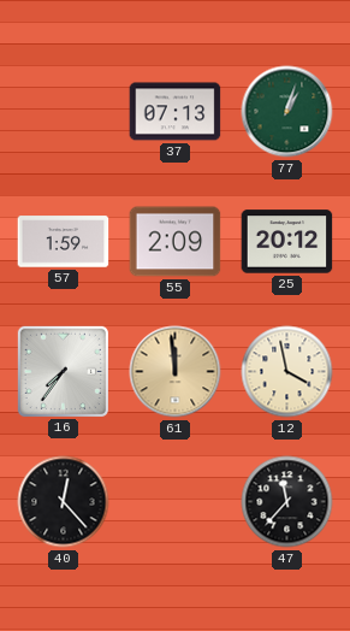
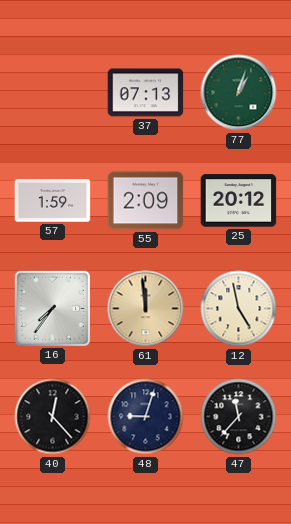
12: 3:58 -> 4:58 (239, 309)
48: none -> 9:03 (146, 417)
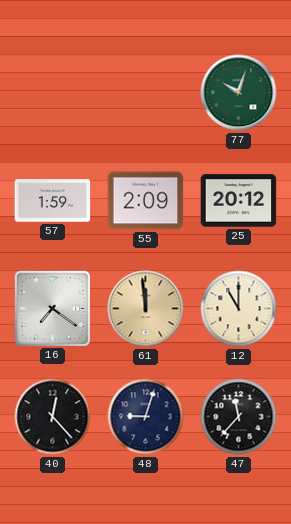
37: 07:13 -> none (146, 93)
77: 1:03 -> 10:03 (239, 93)
16: 7:36 -> 7:21 (52, 308)
12: 4:58 -> 11:00 (239, 309)
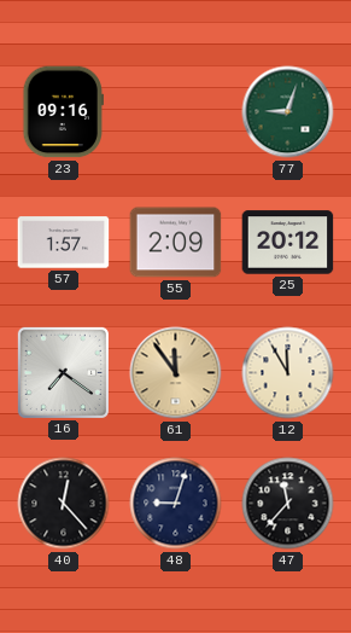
23: none -> 09:16 (63, 112)
77: 10:03 -> 9:03 (288, 112)
57: 1:59 -> 1:57 (64, 243)
61: 11:59 -> 11:54 (176, 373)
12: 11:00 -> 11:55 (288, 373)
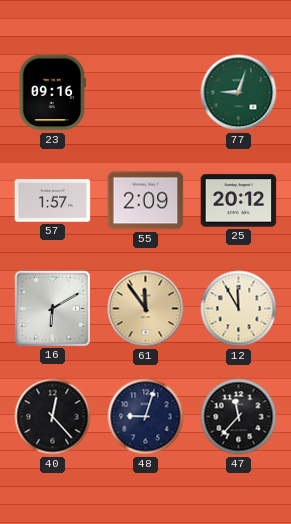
16: 7:21 -> 6:10 (52, 308)
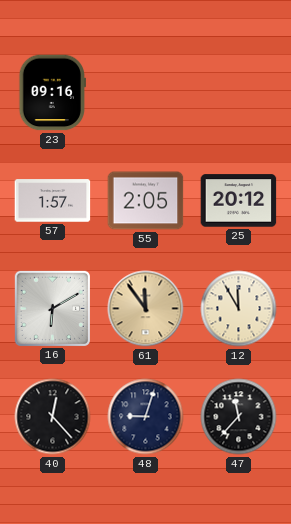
77: 9:03 -> none (239, 93)
55: 2:09 -> 2:05 (146, 201)
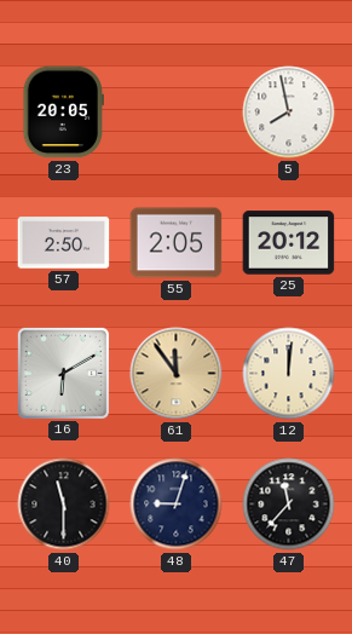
23: 09:16 -> 20:05 (63, 113)
5: none -> 7:58 (289, 113)
57: 1:57 -> 2:50 (64, 243)
12: 11:55 -> 12:01 (289, 374)
40: 12:23 -> 11:30 (64, 505)
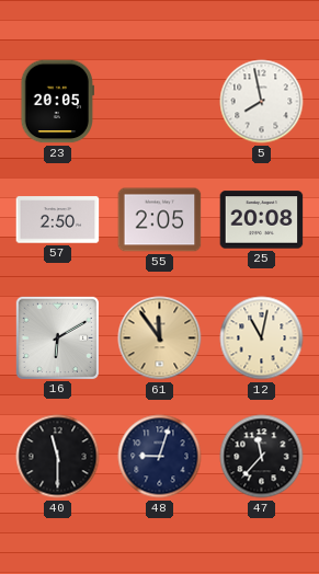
25: 20:12 -> 20:08 (262, 220)
12: 12:01 -> 11:02 (262, 338)
